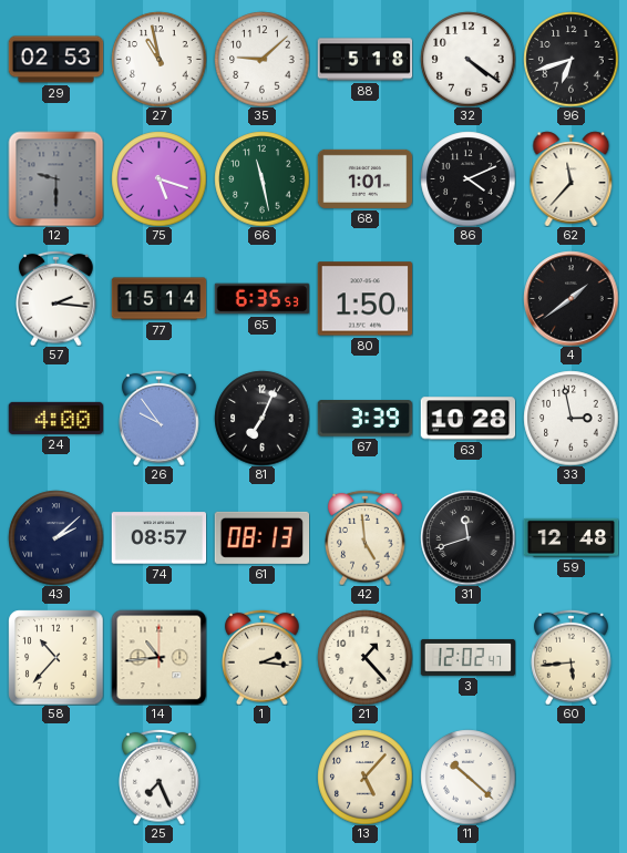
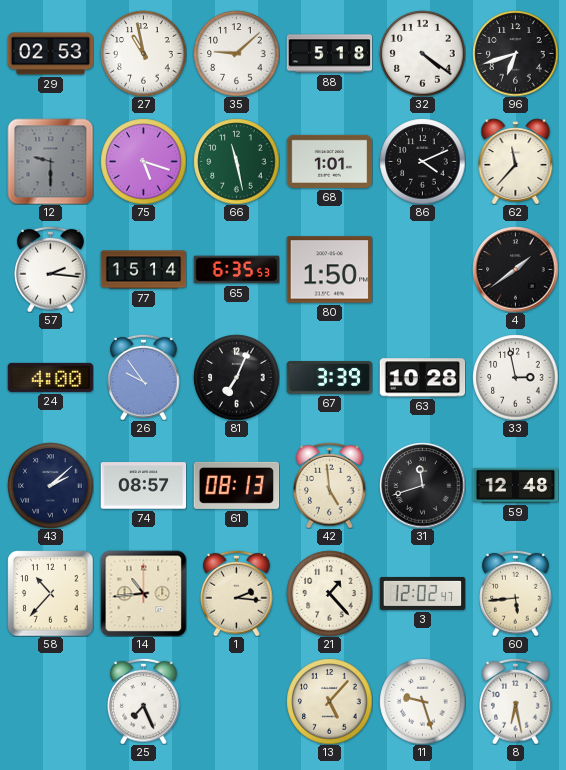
11: 10:22 -> 9:27 (422, 701)
8: none -> 6:28 (516, 701)
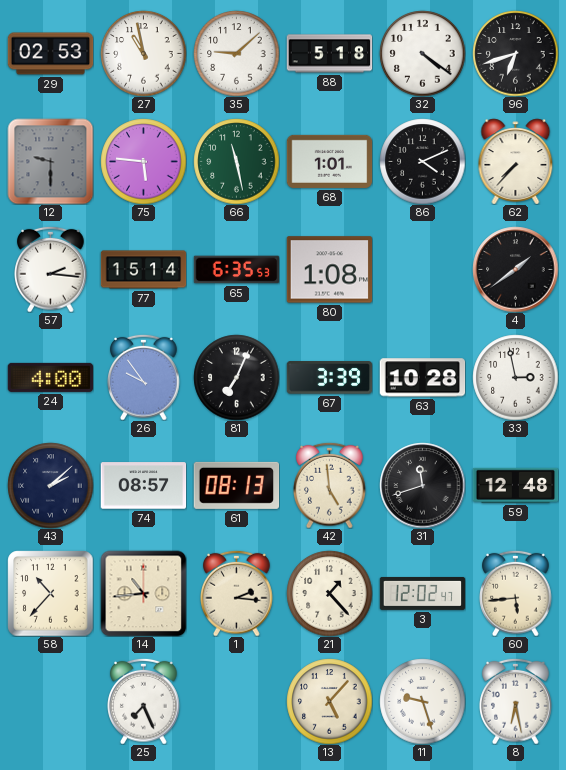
75: 5:18 -> 5:46 (143, 161)
62: 11:37 -> 7:37 (516, 161)
80: 1:50 -> 1:08 (329, 270)
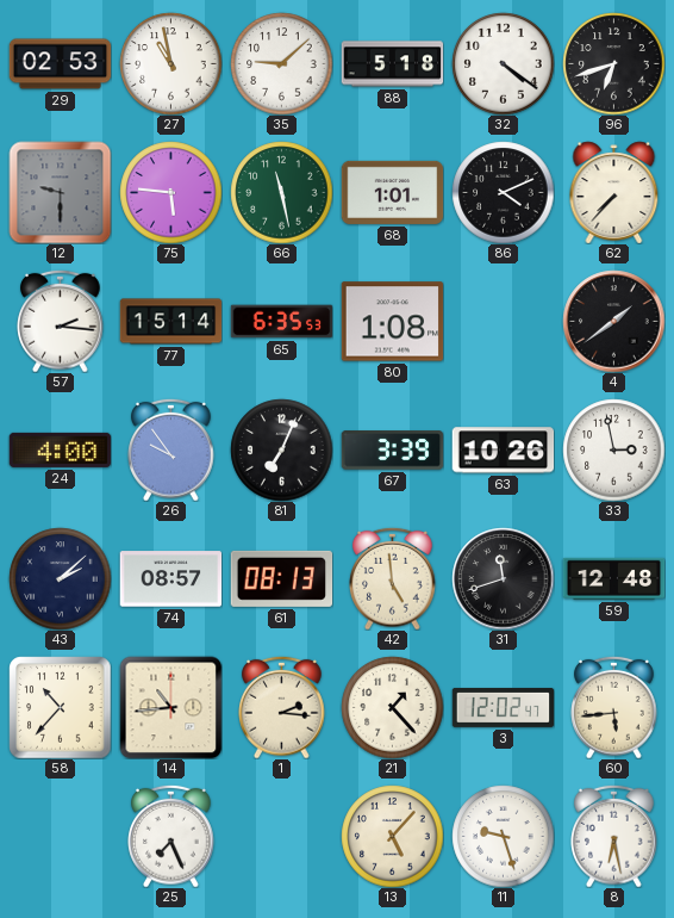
63: 10:28 -> 10:26 (503, 451)
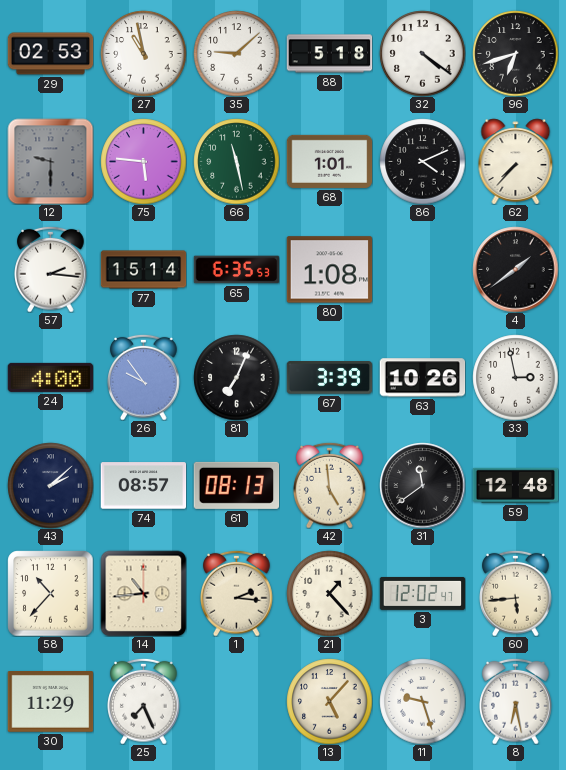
31: 11:42 -> 11:39 (422, 485)
30: none -> 11:29 (50, 702)
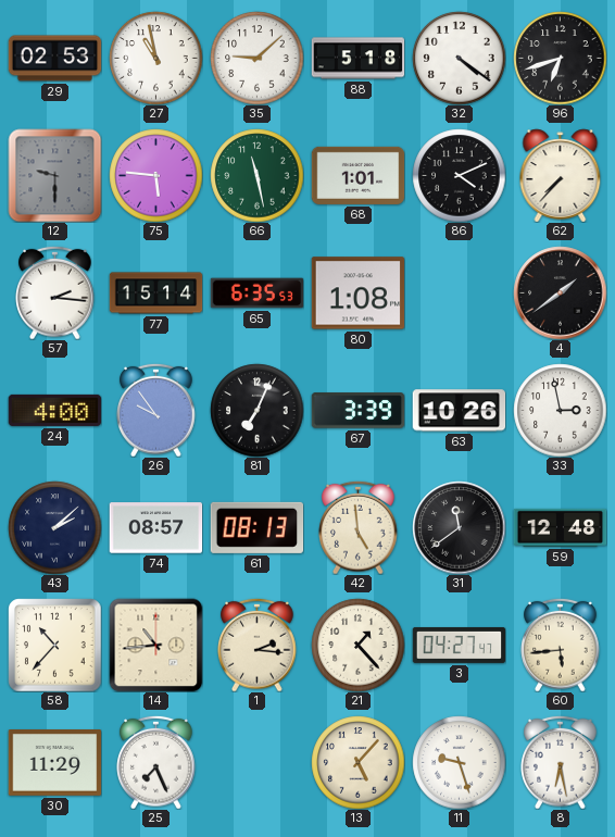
3: 12:02 -> 04:27 (459, 645)
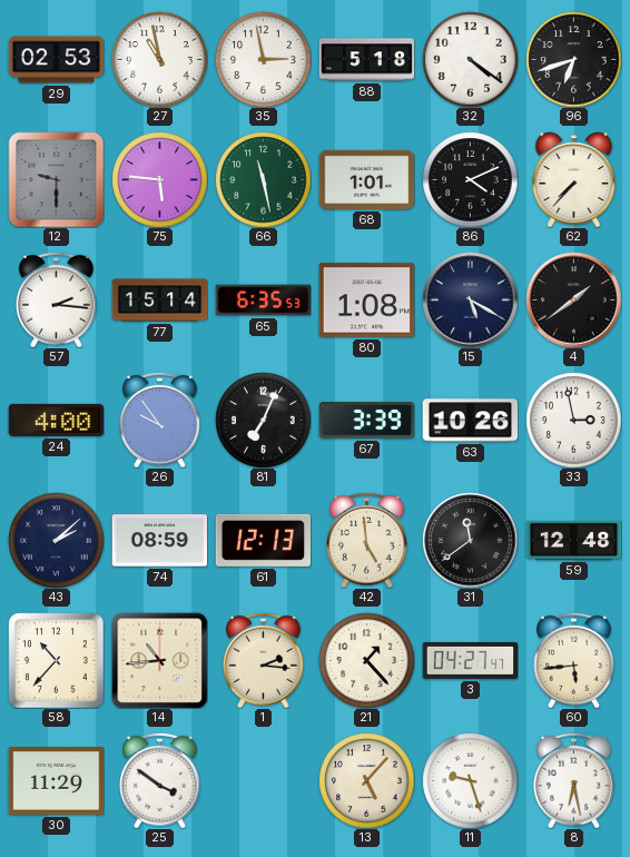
35: 9:08 -> 2:58 (263, 59)
15: none -> 5:20 (470, 299)
74: 08:57 -> 08:59 (159, 541)
61: 08:13 -> 12:13 (263, 540)
25: 7:26 -> 3:51 (160, 780)
